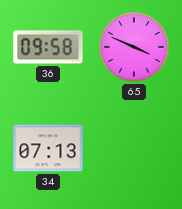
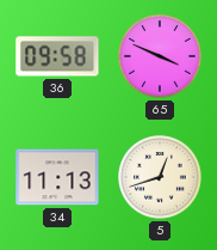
34: 07:13 -> 11:13 (57, 177)
5: none -> 12:42 (160, 177)
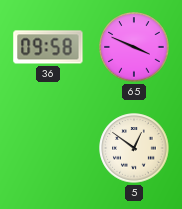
34: 11:13 -> none (57, 177)
5: 12:42 -> 12:51 (134, 148)
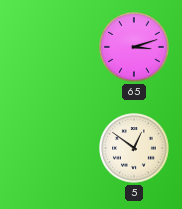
36: 09:58 -> none (48, 47)
65: 3:49 -> 3:12 (134, 47)
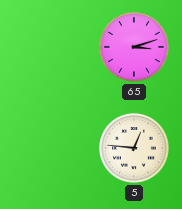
5: 12:51 -> 12:46 (134, 148)
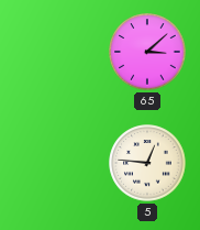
65: 3:12 -> 3:08 (147, 52)
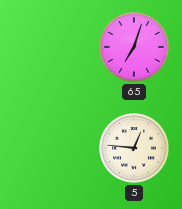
65: 3:08 -> 7:03 (134, 47)
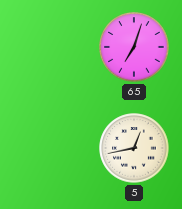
5: 12:46 -> 12:43 (134, 148)
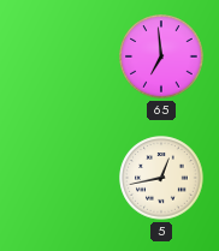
65: 7:03 -> 6:59 (161, 56)
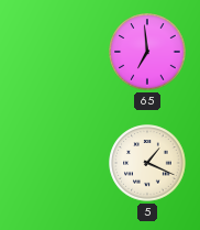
5: 12:43 -> 1:19 (147, 163)
